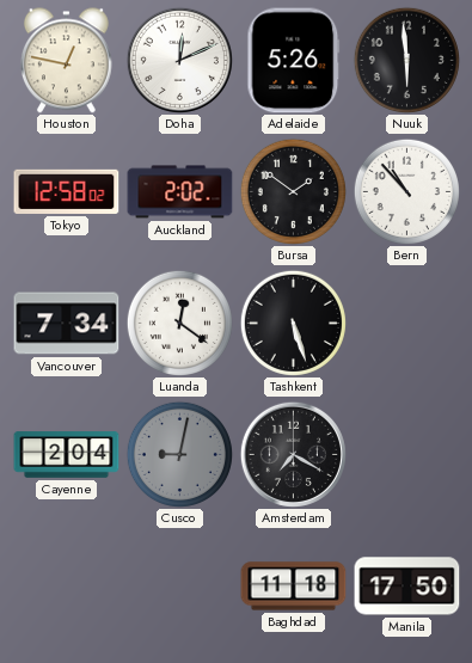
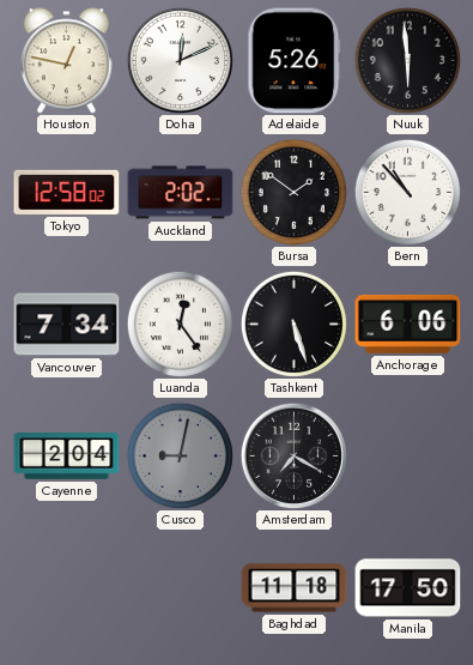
Luanda: 12:21 -> 12:24 (180, 324)
Anchorage: none -> 6:06 (408, 324)
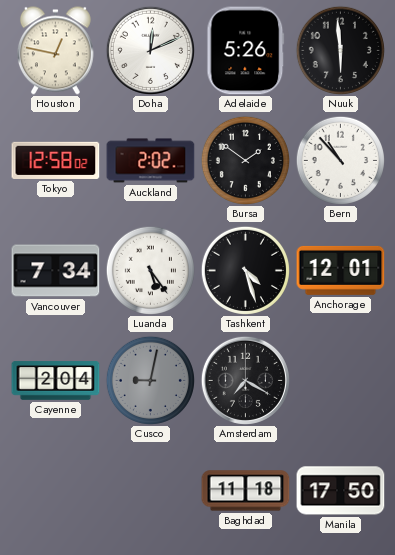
Luanda: 12:24 -> 5:24 (150, 270)
Tashkent: 5:27 -> 4:27 (245, 270)
Anchorage: 6:06 -> 12:01 (341, 270)
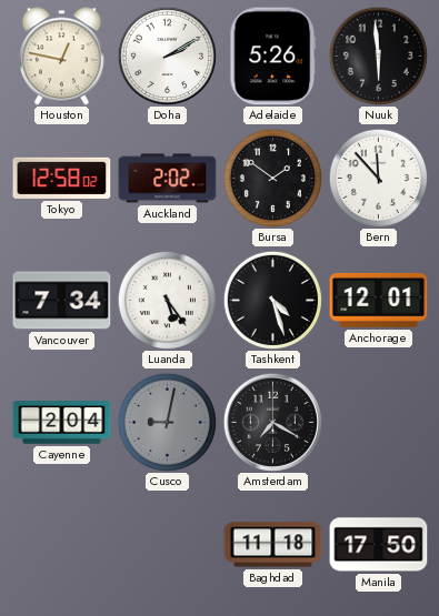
Doha: 12:11 -> 2:10 (167, 55)
Bern: 10:53 -> 11:53 (378, 178)
